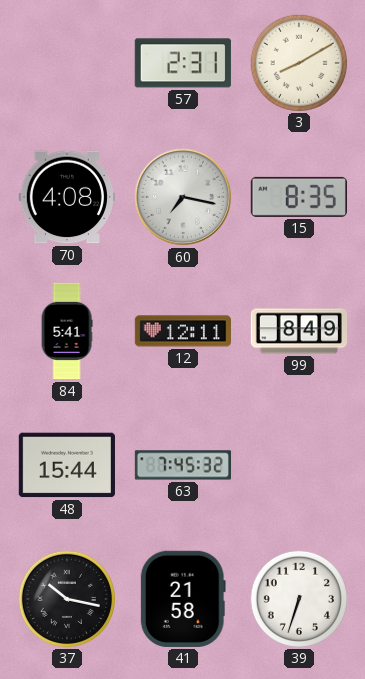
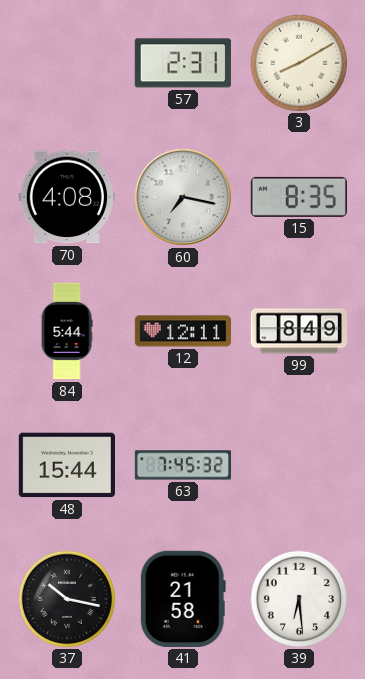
84: 5:41 -> 5:44 (67, 331)
39: 6:33 -> 6:29 (298, 598)
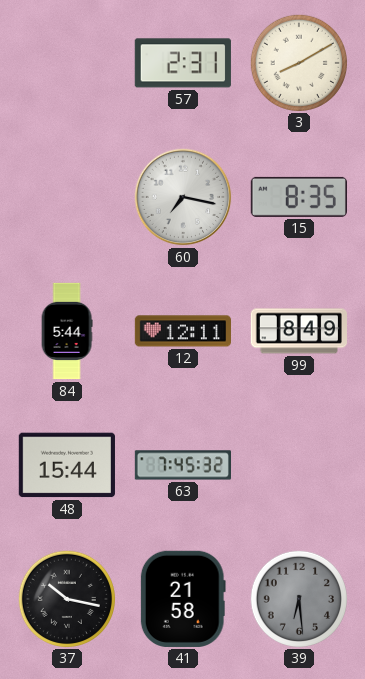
70: 4:08 -> none (67, 197)
39 dial: white -> grey (298, 598)
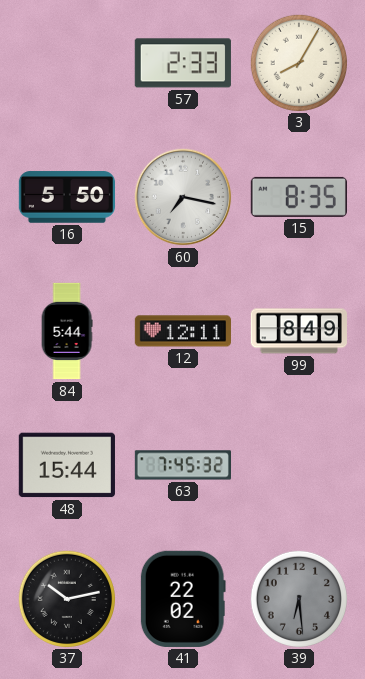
57: 2:31 -> 2:33 (183, 63)
3: 8:10 -> 8:05 (298, 62)
16: none -> 5:50 (66, 197)
37: 10:17 -> 10:13 (66, 598)
41: 21:58 -> 22:02 (183, 599)
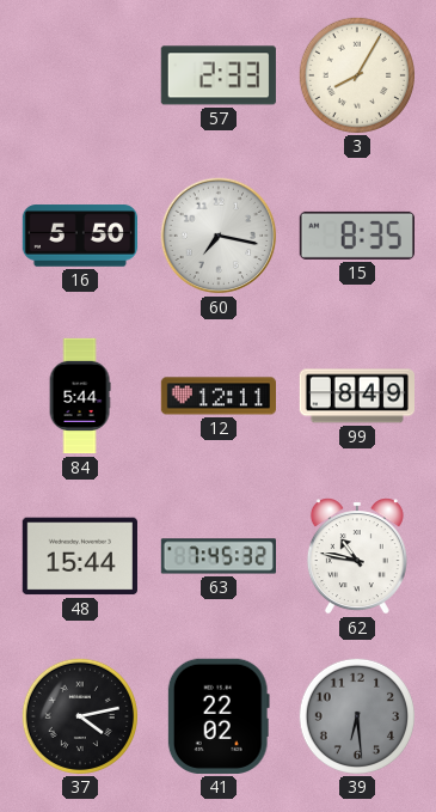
62: none -> 10:47 (357, 556)
37: 10:13 -> 4:13 (79, 715)
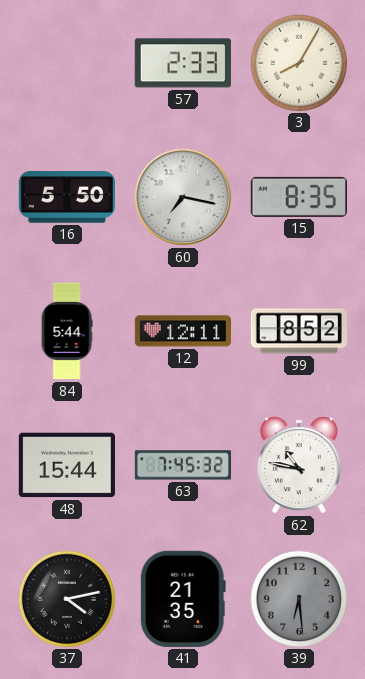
99: 8:49 -> 8:52 (298, 331)
41: 22:02 -> 21:35 (183, 599)
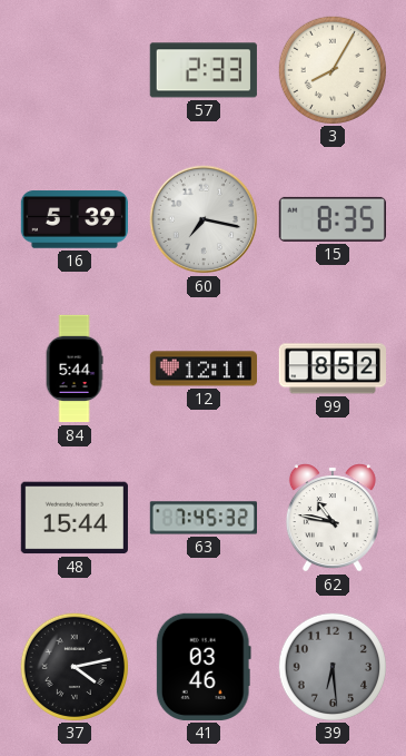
16: 5:50 -> 5:39 (73, 219)
41: 21:35 -> 03:46 (204, 667)
